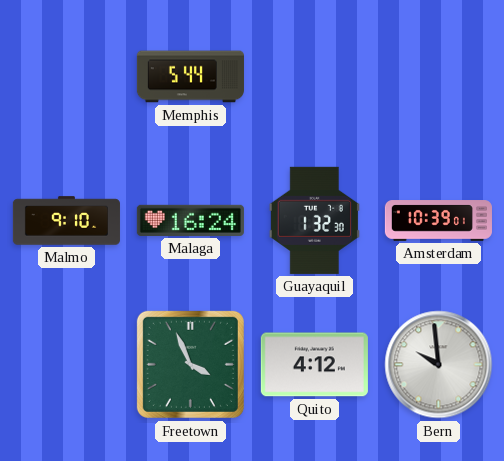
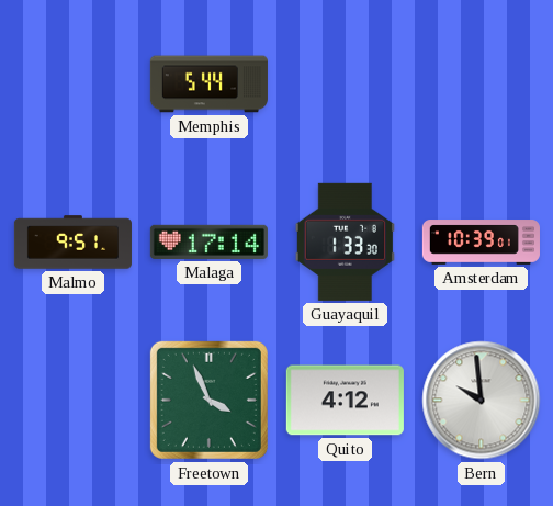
Malmo: 9:10 -> 9:51 (72, 243)
Malaga: 16:24 -> 17:14 (208, 241)
Guayaquil: 1:32 -> 1:33 (345, 241)
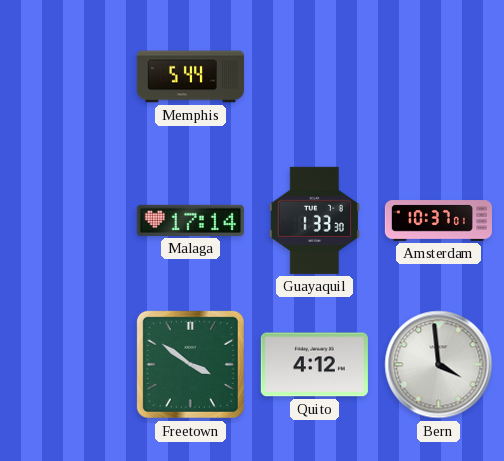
Malmo: 9:51 -> none (72, 243)
Amsterdam: 10:39 -> 10:37 (438, 221)
Freetown: 3:56 -> 3:51 (190, 364)
Bern: 9:59 -> 3:59 (439, 365)
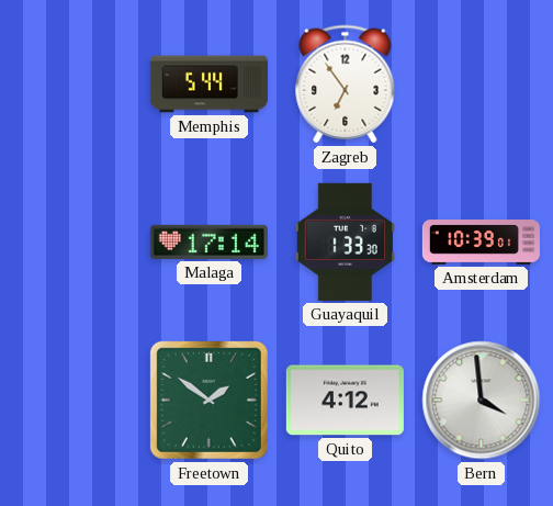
Zagreb: none -> 6:54 (346, 85)
Amsterdam: 10:37 -> 10:39 (481, 243)
Freetown: 3:51 -> 1:51 (208, 400)
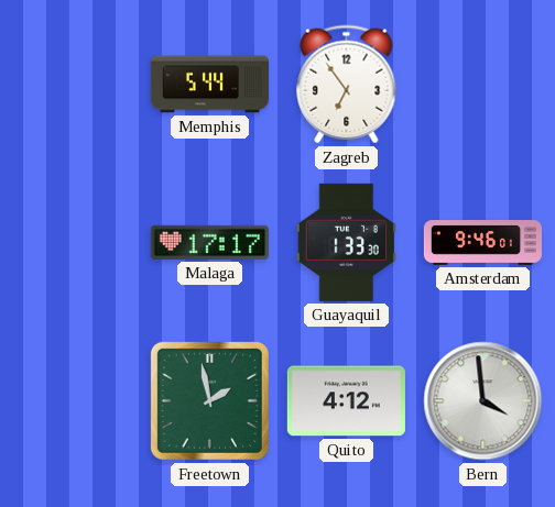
Malaga: 17:14 -> 17:17 (209, 242)
Amsterdam: 10:39 -> 9:46 (482, 243)
Freetown: 1:51 -> 1:58 (209, 400)
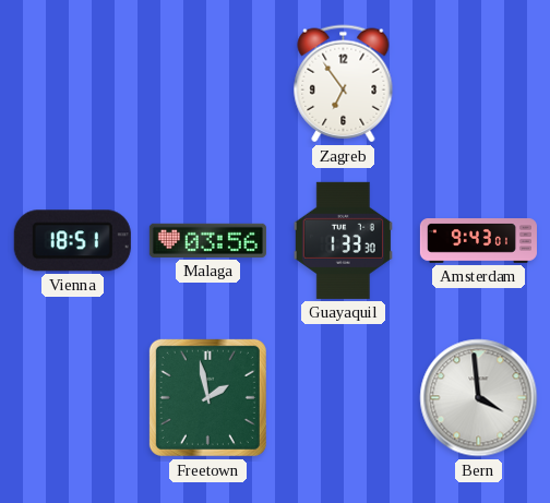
Memphis: 5:44 -> none (209, 85)
Vienna: none -> 18:51 (72, 241)
Malaga: 17:17 -> 03:56 (207, 240)
Amsterdam: 9:46 -> 9:43 (478, 241)
Quito: 4:12 -> none (346, 401)
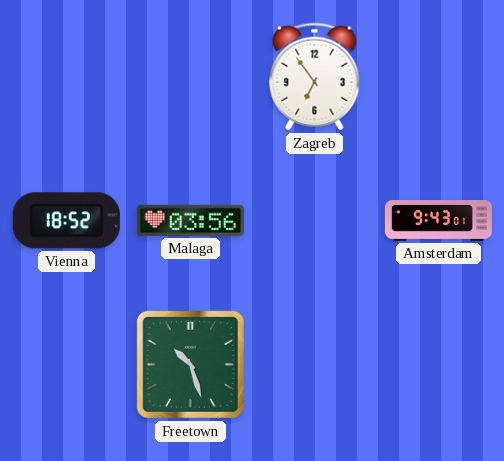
Vienna: 18:51 -> 18:52 (66, 221)
Guayaquil: 1:33 -> none (343, 240)
Freetown: 1:58 -> 10:27 (190, 364)
Bern: 3:59 -> none (479, 398)
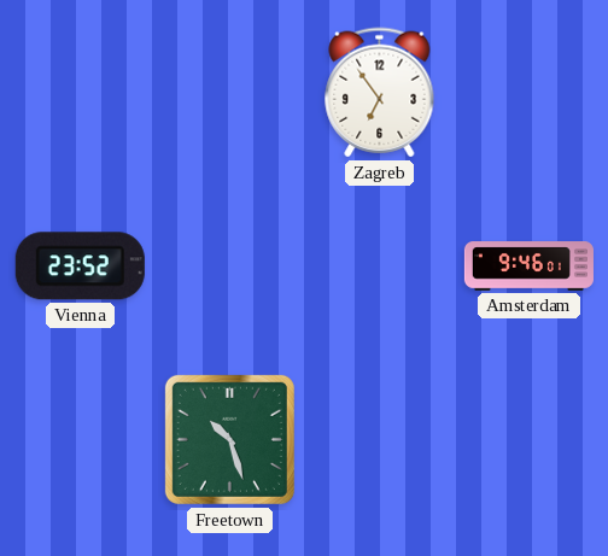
Vienna: 18:52 -> 23:52 (80, 267)
Malaga: 03:56 -> none (190, 220)
Amsterdam: 9:43 -> 9:46 (528, 267)
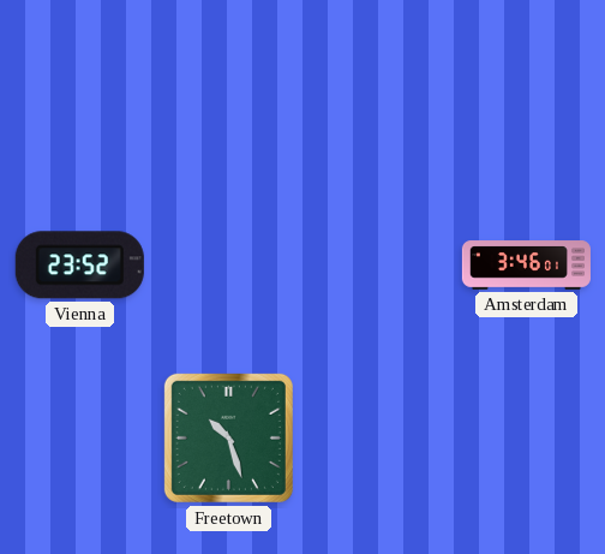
Zagreb: 6:54 -> none (380, 93)
Amsterdam: 9:46 -> 3:46 (526, 266)
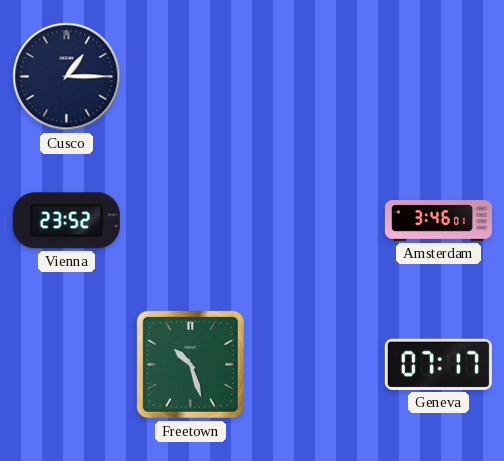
Cusco: none -> 1:15 (67, 77)
Geneva: none -> 07:17 (438, 364)
